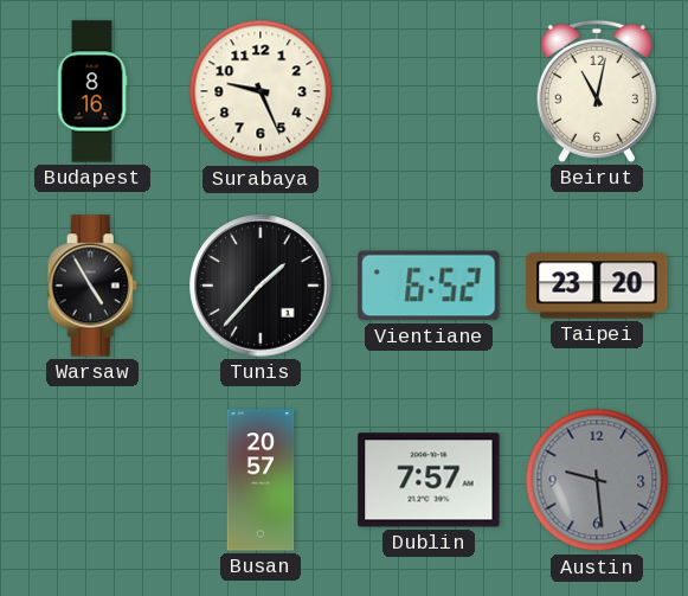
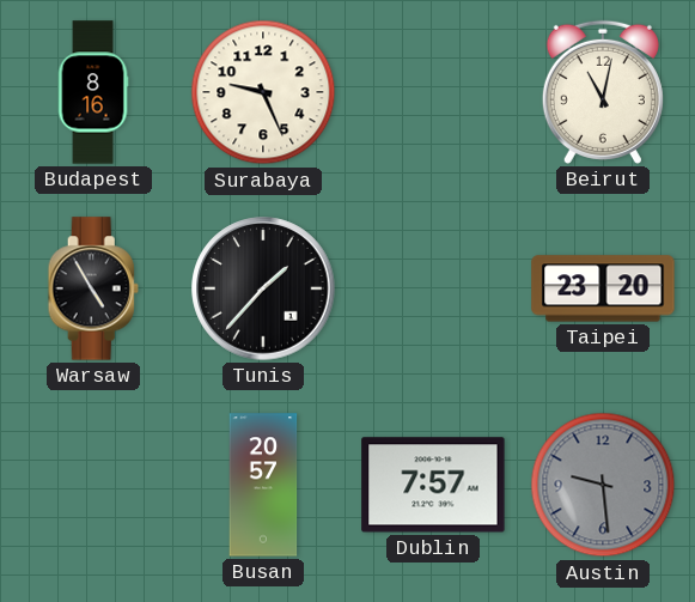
Vientiane: 6:52 -> none (429, 286)
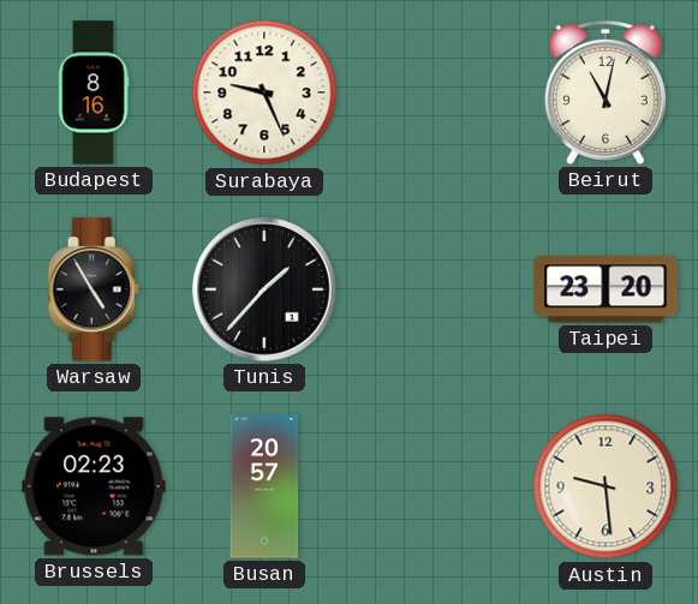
Brussels: none -> 02:23 (94, 486)
Dublin: 7:57 -> none (433, 485)
Austin dial: grey -> cream (605, 486)
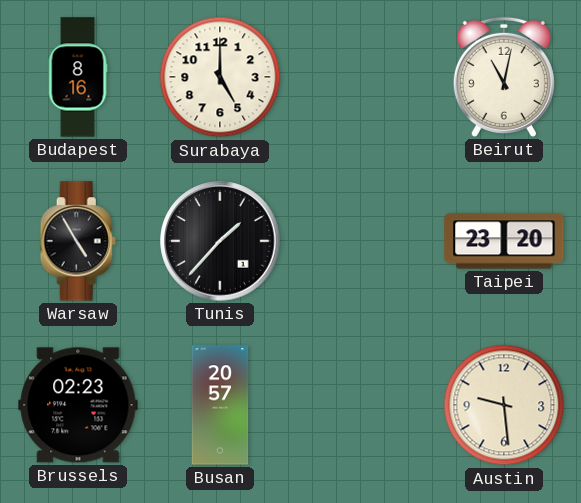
Surabaya: 9:26 -> 5:00 (220, 77)
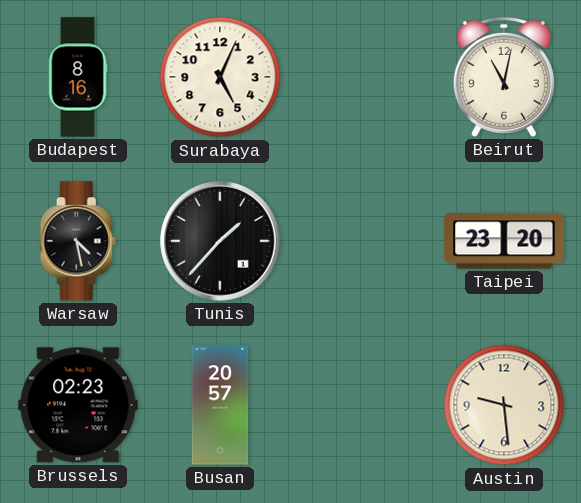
Surabaya: 5:00 -> 5:04 (220, 77)
Warsaw: 4:55 -> 4:28 (78, 241)
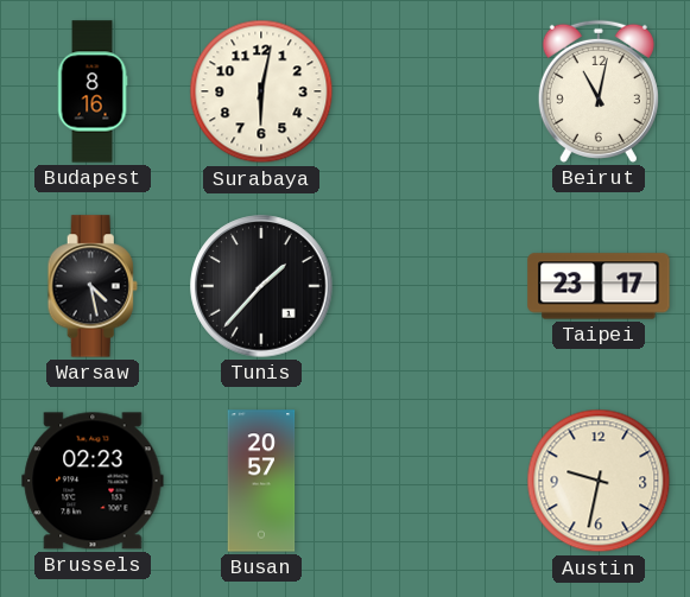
Surabaya: 5:04 -> 6:02 (261, 91)
Taipei: 23:20 -> 23:17 (599, 286)
Austin: 9:29 -> 9:32 (599, 481)
